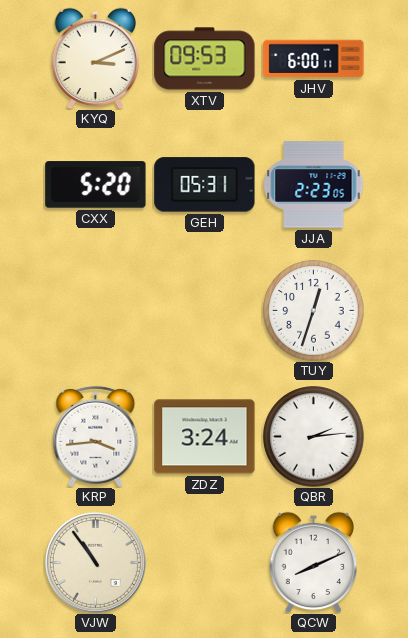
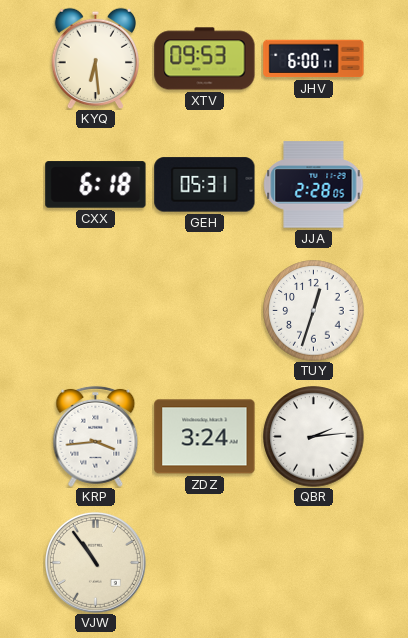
KYQ: 3:11 -> 6:29 (96, 58)
CXX: 5:20 -> 6:18 (96, 185)
JJA: 2:23 -> 2:28 (314, 185)
QCW: 8:11 -> none (314, 562)
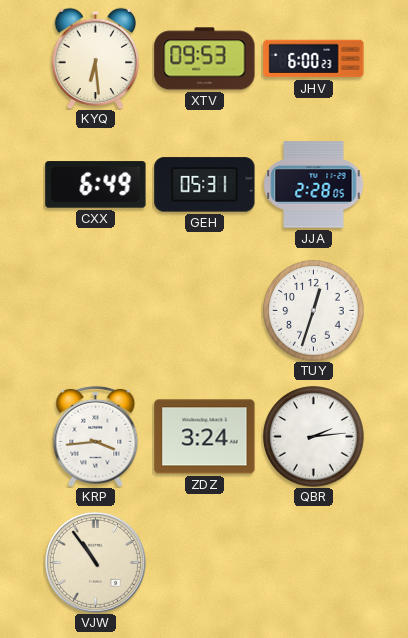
JHV: 6:00:11 -> 6:00:23 (314, 59)
CXX: 6:18 -> 6:49 (96, 185)
